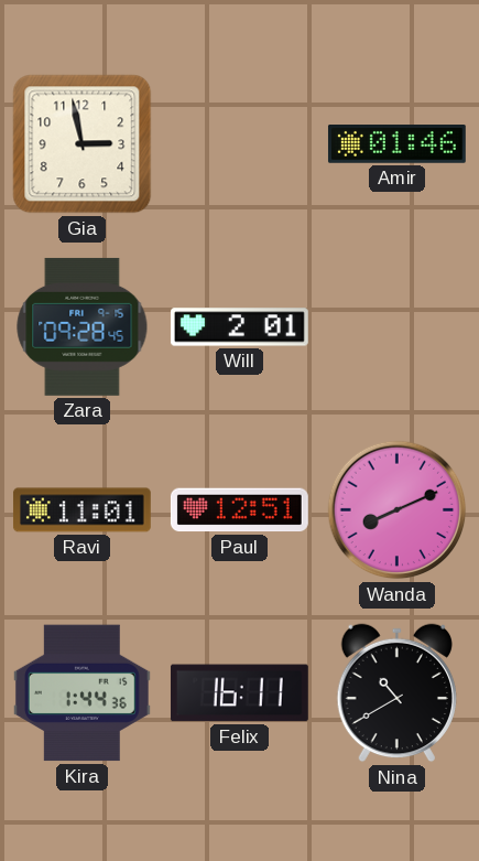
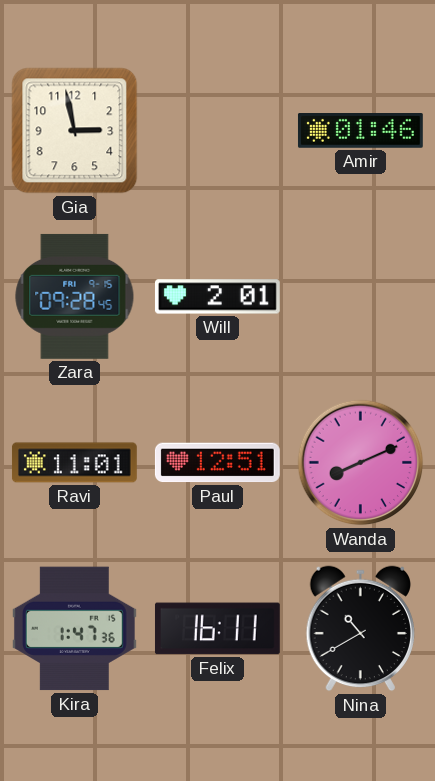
Kira: 1:44 -> 1:47 (74, 629)
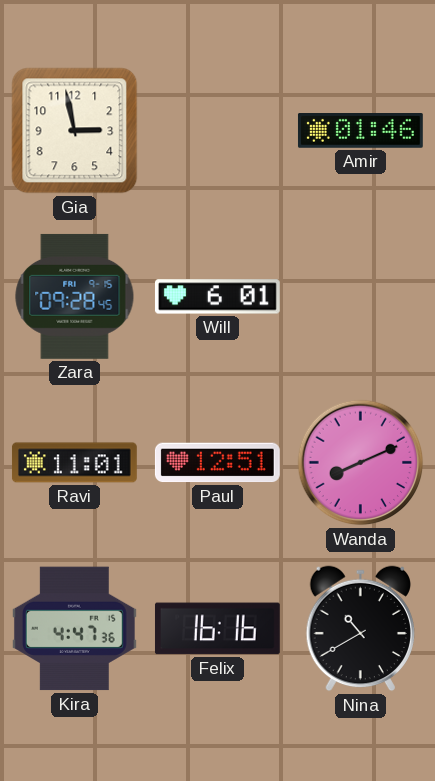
Will: 2:01 -> 6:01 (217, 297)
Kira: 1:47 -> 4:47 (74, 629)
Felix: 16:11 -> 16:16 (217, 629)
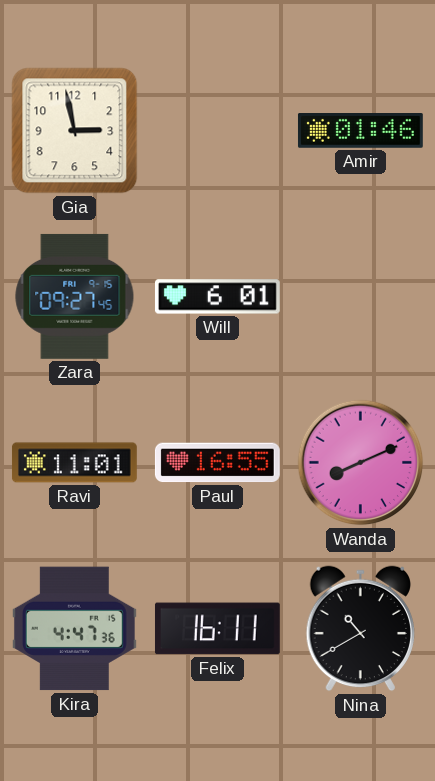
Zara: 09:28 -> 09:27 (75, 296)
Paul: 12:51 -> 16:55 (217, 463)
Felix: 16:16 -> 16:11 (217, 629)
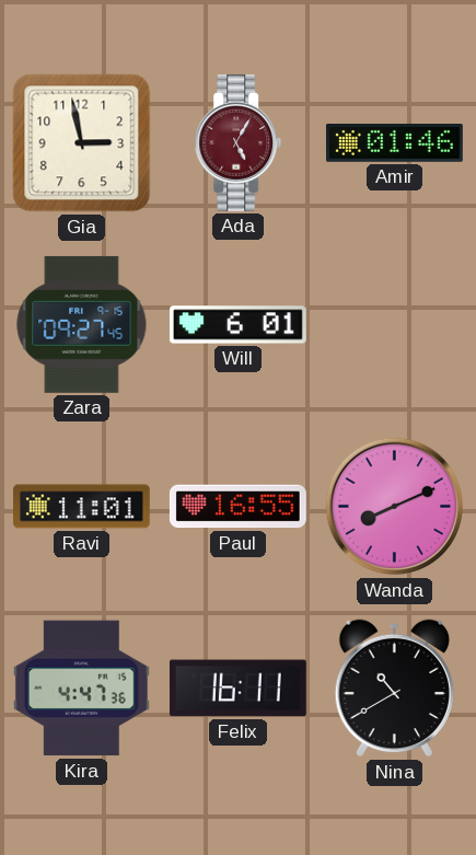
Ada: none -> 5:05 (239, 142)
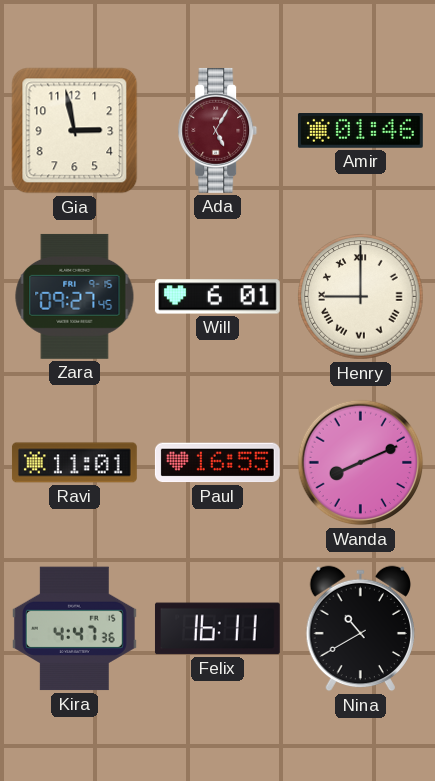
Henry: none -> 9:00 (361, 297)
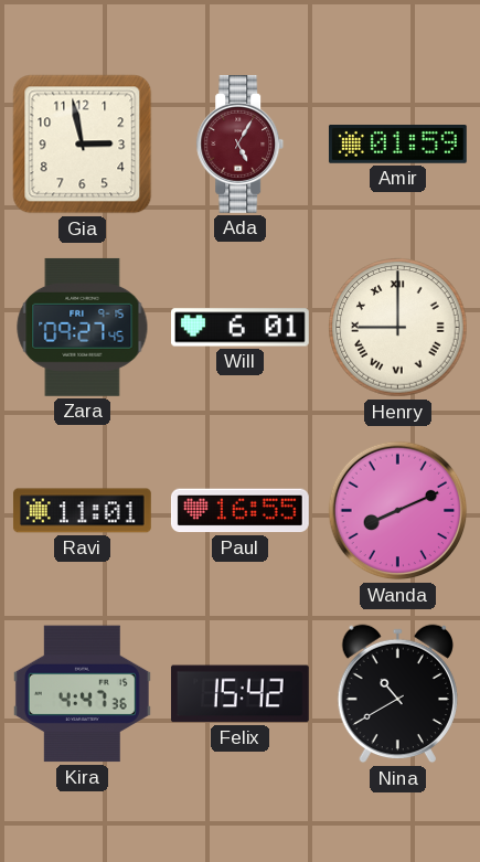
Amir: 01:46 -> 01:59 (397, 145)
Felix: 16:11 -> 15:42 (239, 694)
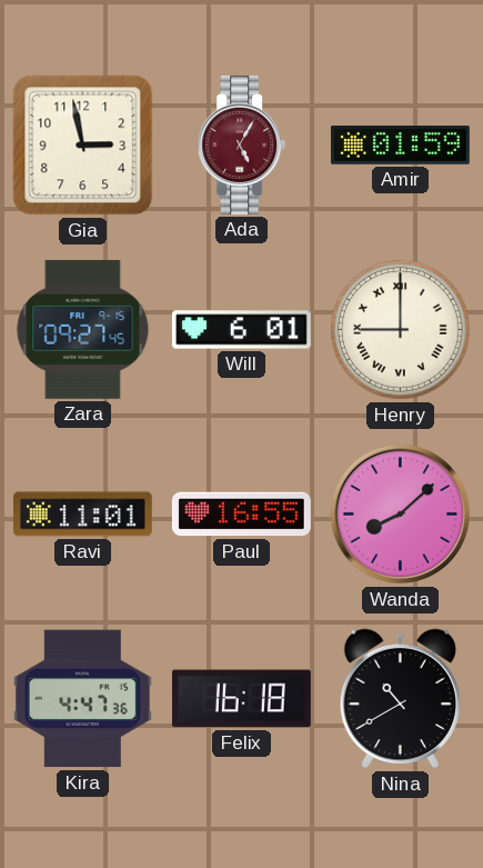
Wanda: 8:11 -> 8:08 (401, 515)
Felix: 15:42 -> 16:18 (241, 699)
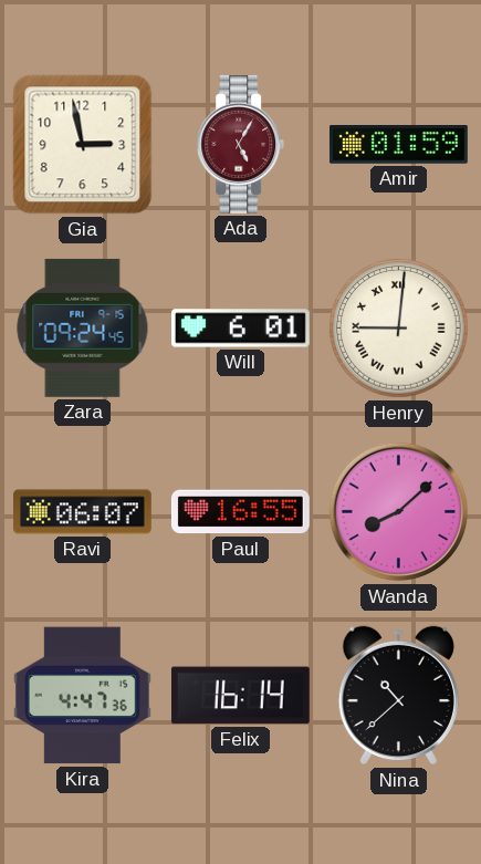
Zara: 09:27 -> 09:24 (83, 327)
Henry: 9:00 -> 9:01 (399, 329)
Ravi: 11:01 -> 06:07 (82, 512)
Felix: 16:18 -> 16:14 (240, 696)
Nina: 10:40 -> 10:38 (398, 696)
